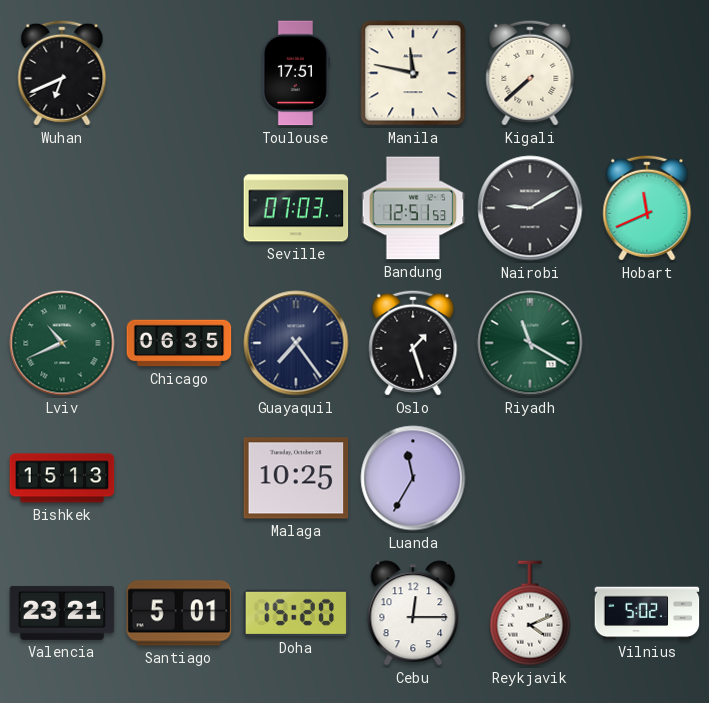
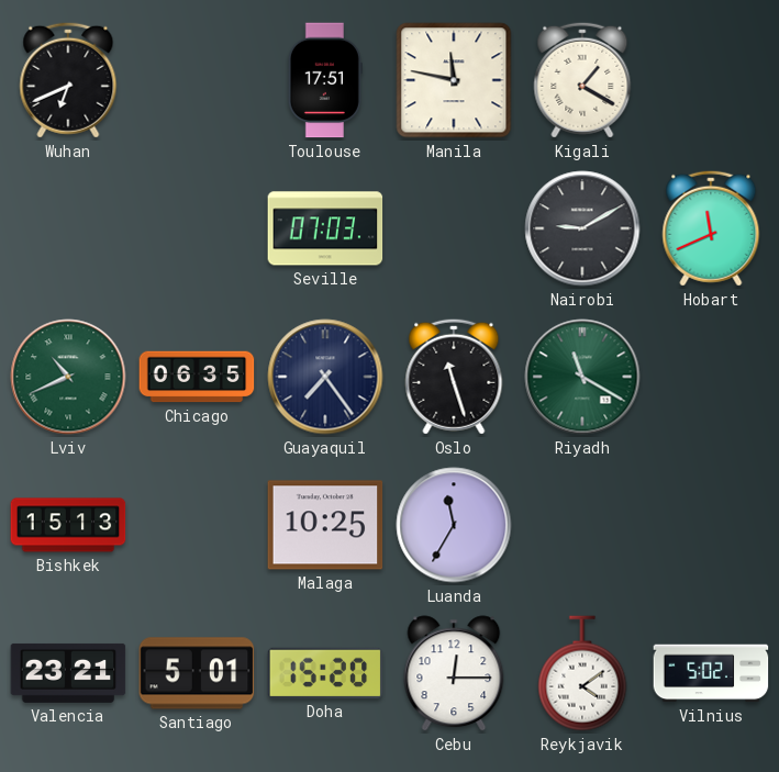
Kigali: 7:38 -> 1:20 (582, 80)
Bandung: 12:51 -> none (413, 208)
Oslo: 1:27 -> 11:27 (454, 377)
Reykjavik: 4:11 -> 4:09 (582, 673)
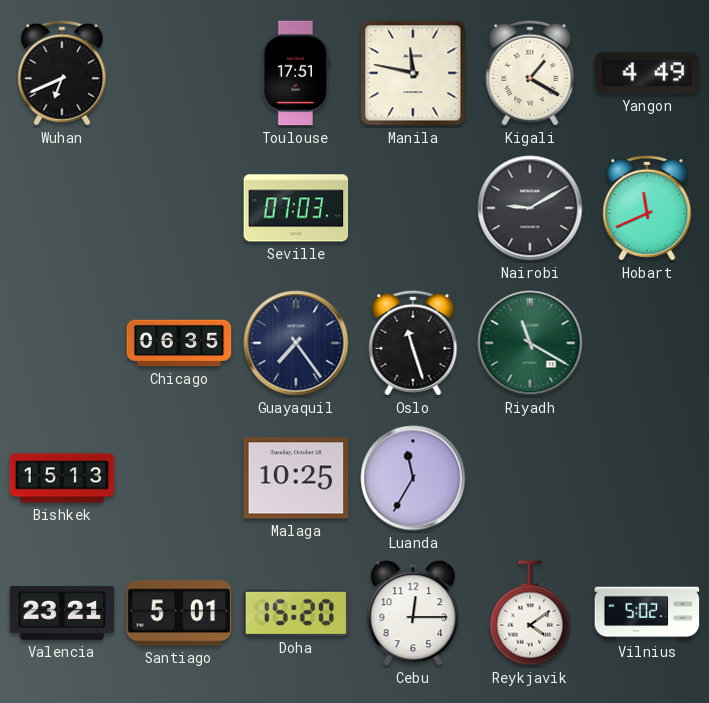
Yangon: none -> 4:49 (647, 73)
Lviv: 10:41 -> none (68, 377)
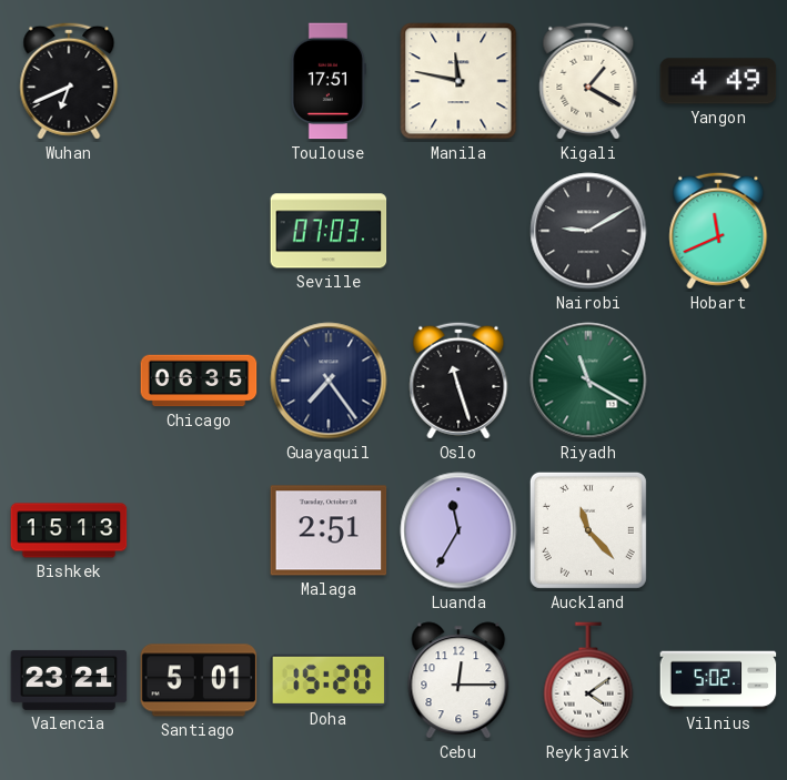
Malaga: 10:25 -> 2:51 (329, 530)
Auckland: none -> 11:23 (588, 530)
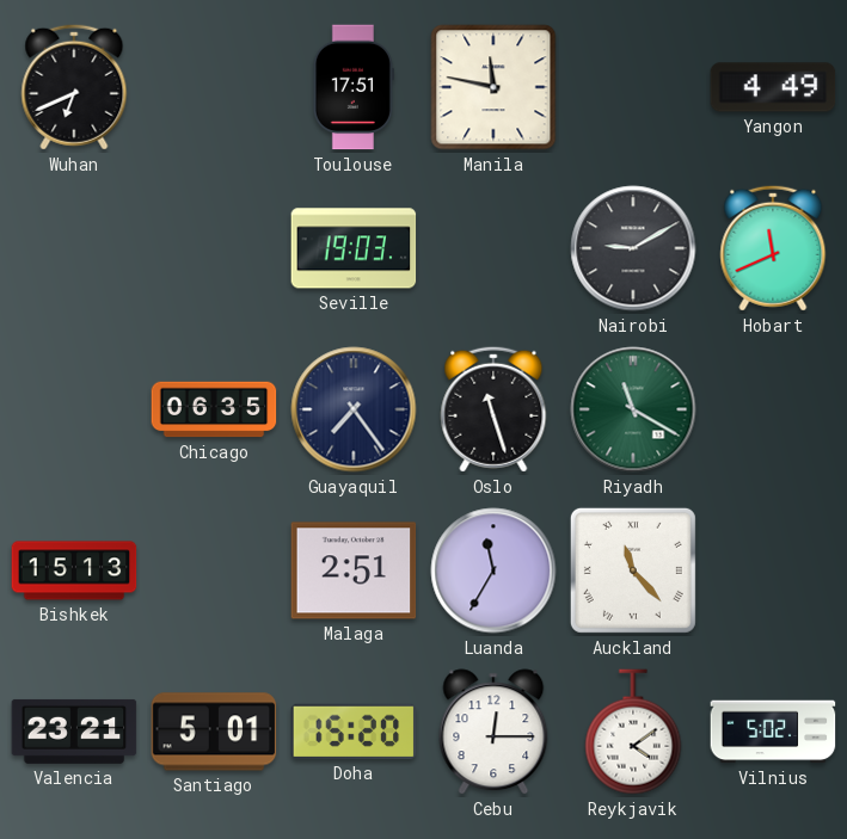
Kigali: 1:20 -> none (588, 81)
Seville: 07:03 -> 19:03 (354, 248)
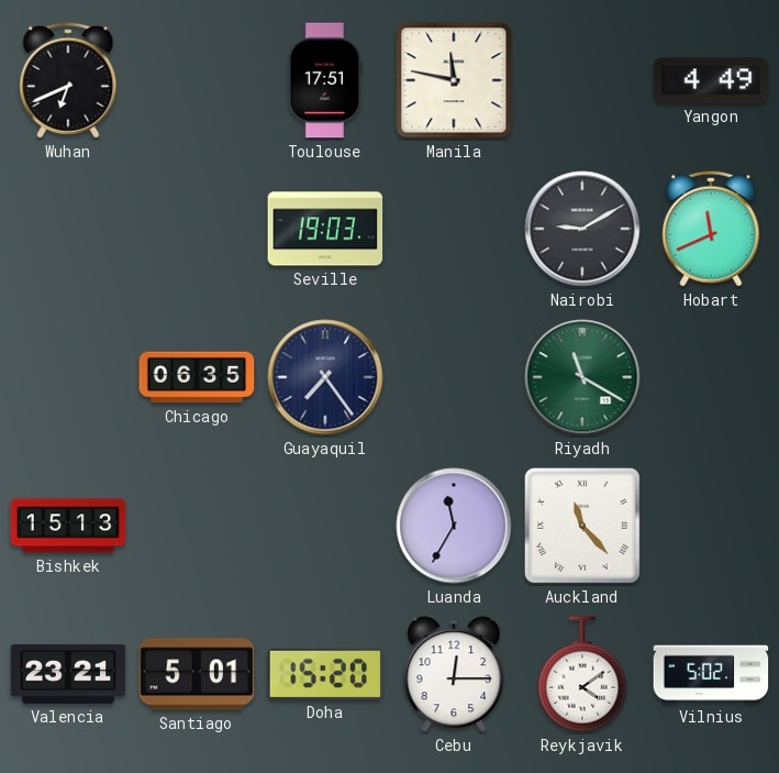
Oslo: 11:27 -> none (493, 409)
Malaga: 2:51 -> none (354, 570)
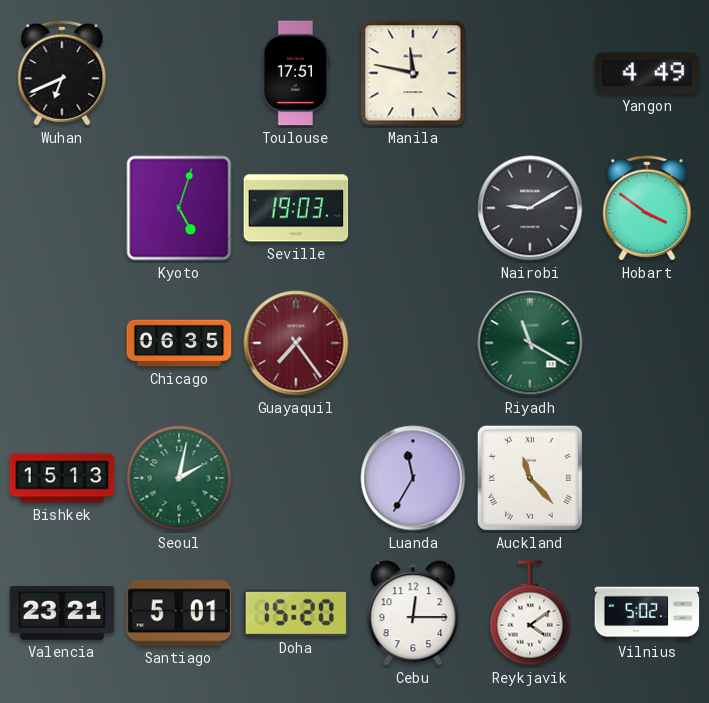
Kyoto: none -> 5:03 (179, 208)
Hobart: 11:41 -> 3:51 (647, 208)
Guayaquil dial: navy -> burgundy (296, 343)
Seoul: none -> 2:02 (179, 478)
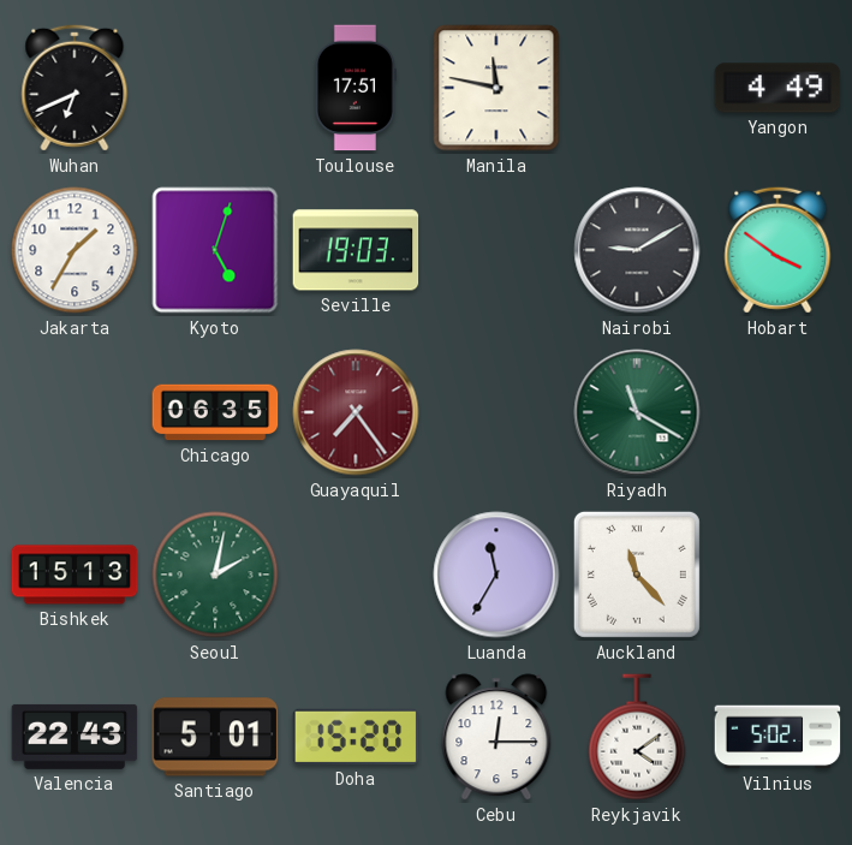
Jakarta: none -> 1:35 (75, 250)
Valencia: 23:21 -> 22:43 (75, 737)
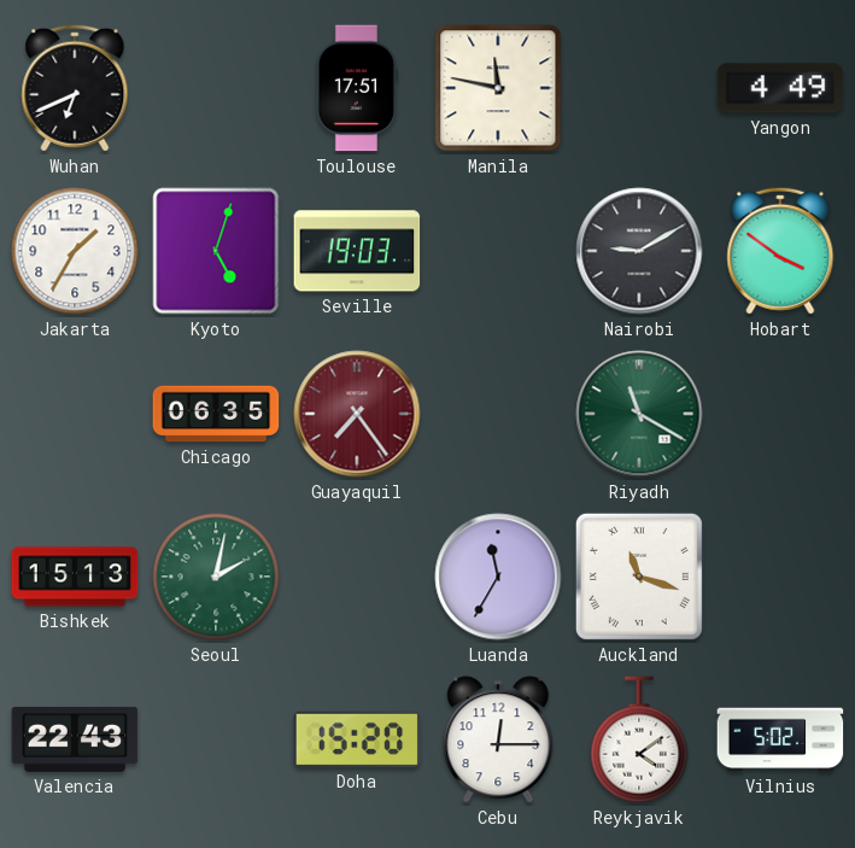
Auckland: 11:23 -> 11:18 (639, 577)
Santiago: 5:01 -> none (215, 737)
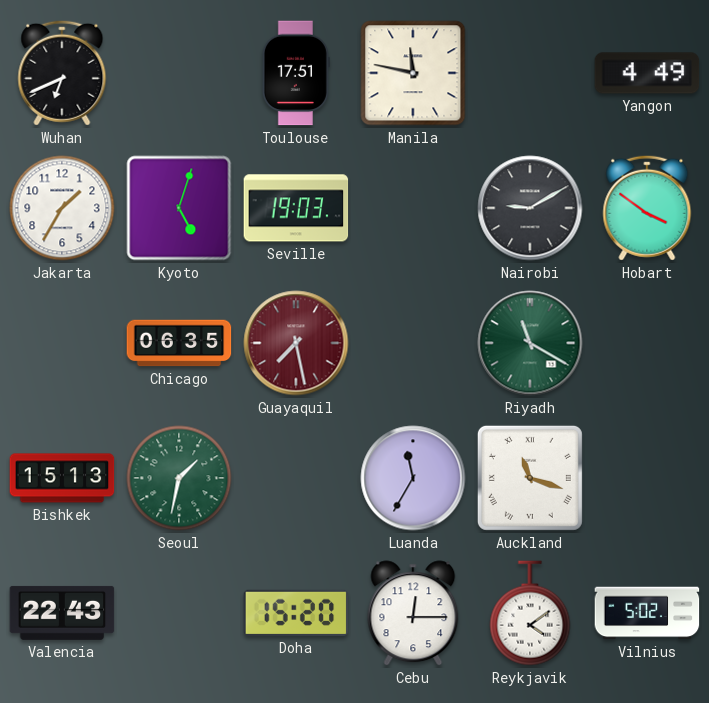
Guayaquil: 7:24 -> 7:28 (296, 343)
Seoul: 2:02 -> 1:32 (179, 478)
